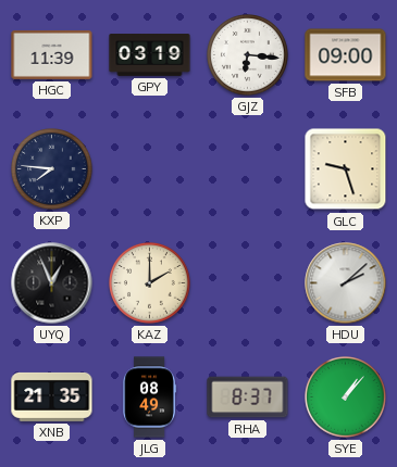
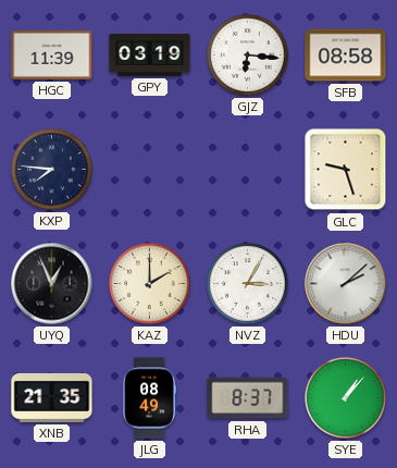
SFB: 09:00 -> 08:58 (346, 56)
NVZ: none -> 3:05 (248, 284)
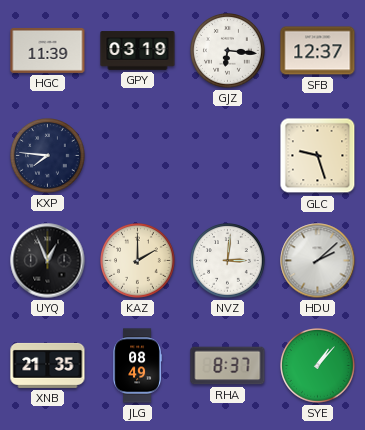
SFB: 08:58 -> 12:37 (318, 51)
NVZ: 3:05 -> 3:01 (228, 261)
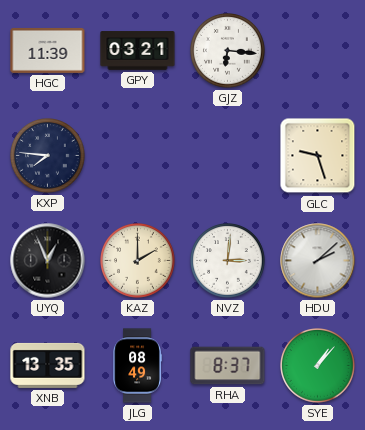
GPY: 03:19 -> 03:21 (138, 51)
SFB: 12:37 -> none (318, 51)
XNB: 21:35 -> 13:35 (48, 365)
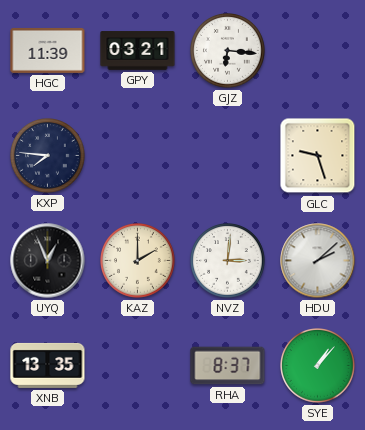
JLG: 08:49 -> none (137, 366)
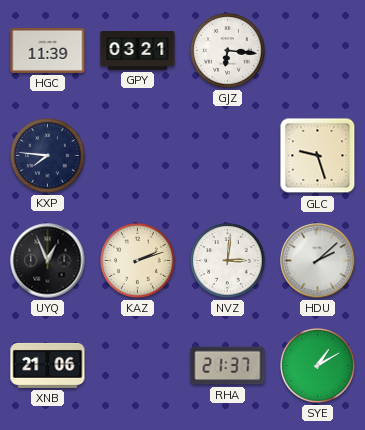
KAZ: 2:00 -> 2:12 (138, 261)
XNB: 13:35 -> 21:06 (48, 365)
RHA: 8:37 -> 21:37 (228, 366)
SYE: 1:07 -> 1:10 (318, 366)
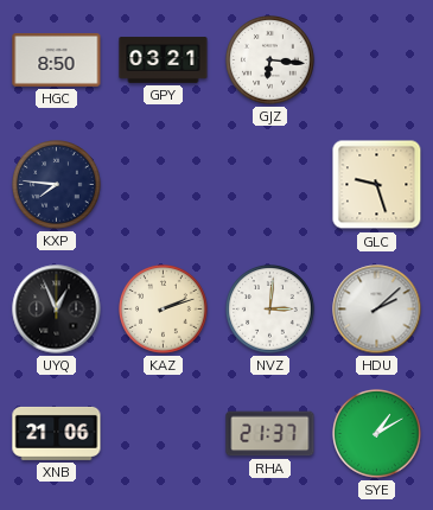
HGC: 11:39 -> 8:50 (57, 59)
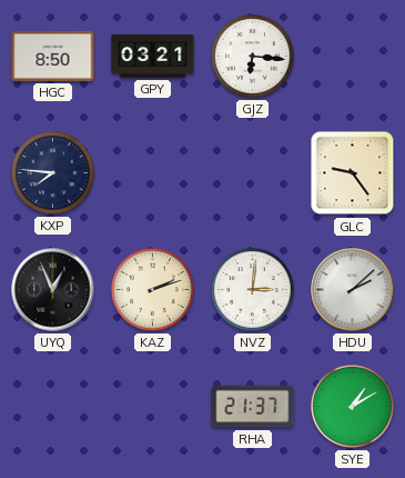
GLC: 9:27 -> 9:24 (353, 173)
XNB: 21:06 -> none (57, 433)
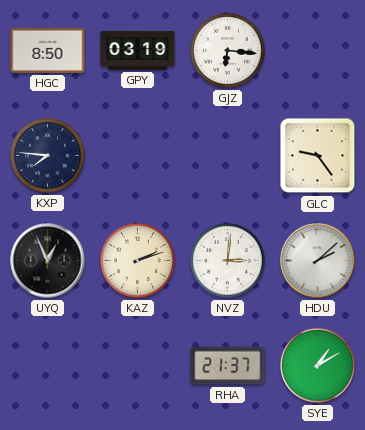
GPY: 03:21 -> 03:19 (138, 51)
